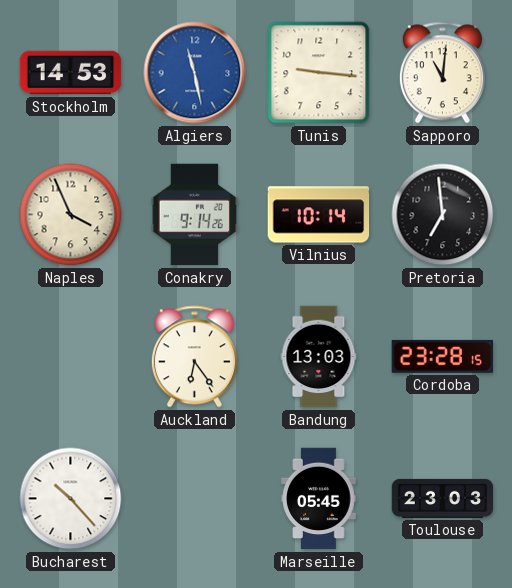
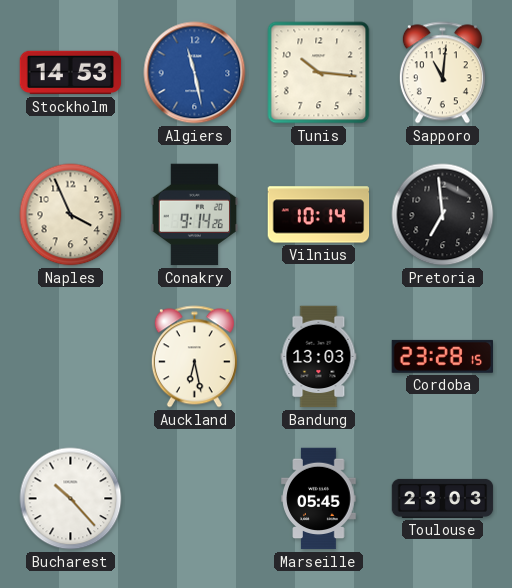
Tunis: 9:16 -> 10:16 (319, 73)
Auckland: 6:24 -> 6:28 (194, 357)
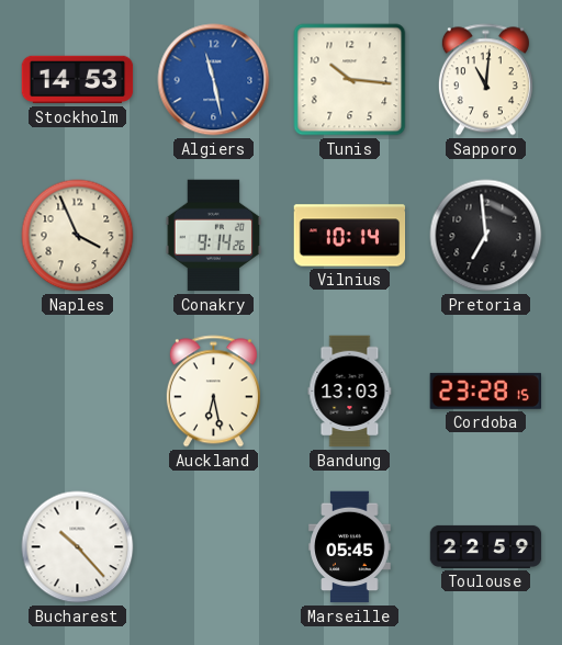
Toulouse: 23:03 -> 22:59 (486, 546)
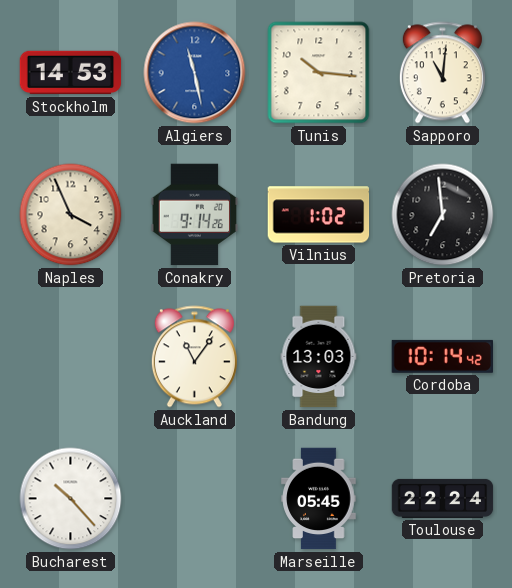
Vilnius: 10:14 -> 1:02 (319, 215)
Auckland: 6:28 -> 11:06 (194, 357)
Cordoba: 23:28 -> 10:14 (442, 356)
Toulouse: 22:59 -> 22:24 (443, 498)
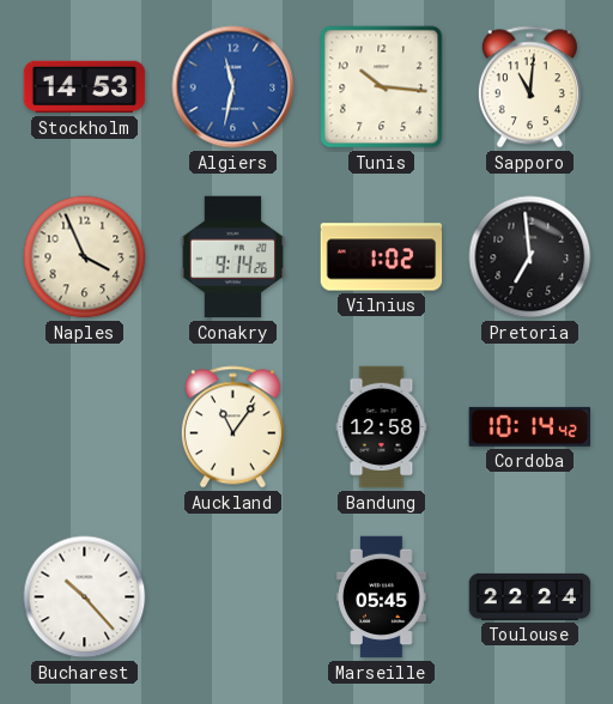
Algiers: 11:28 -> 11:32 (233, 87)
Bandung: 13:03 -> 12:58 (382, 427)
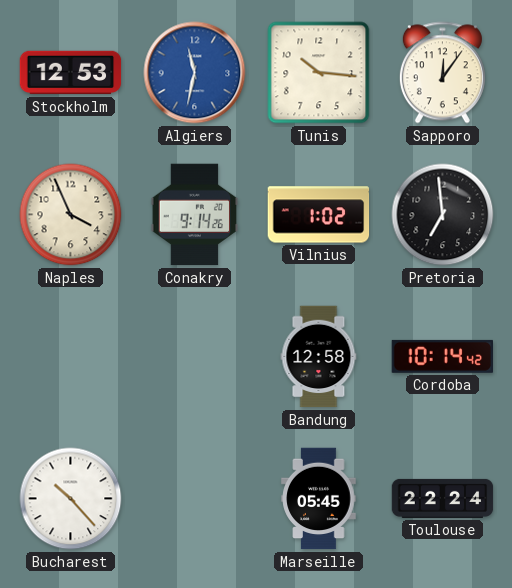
Stockholm: 14:53 -> 12:53 (71, 73)
Sapporo: 11:01 -> 12:06 (442, 73)
Auckland: 11:06 -> none (232, 427)
